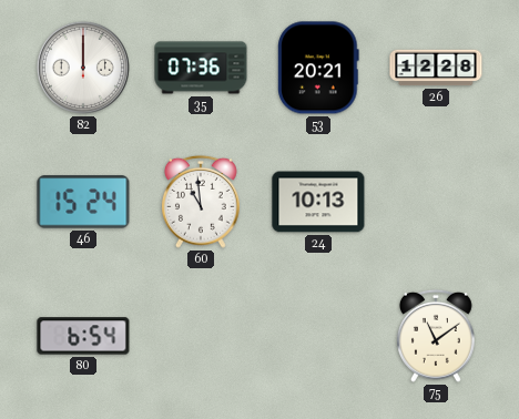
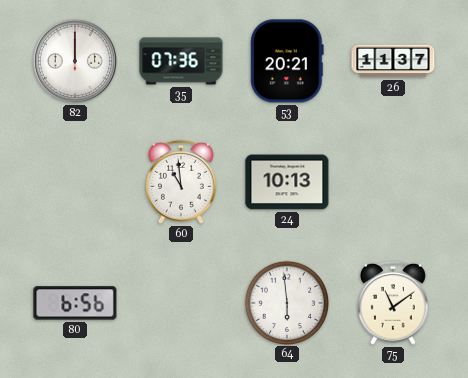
26: 12:28 -> 11:37 (393, 61)
46: 15:24 -> none (83, 202)
80: 6:54 -> 6:56 (75, 303)
64: none -> 5:59 (286, 302)
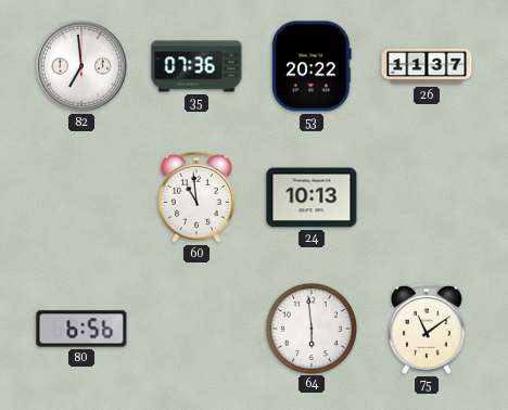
82: 12:00 -> 6:59 (81, 66)
53: 20:21 -> 20:22 (313, 66)
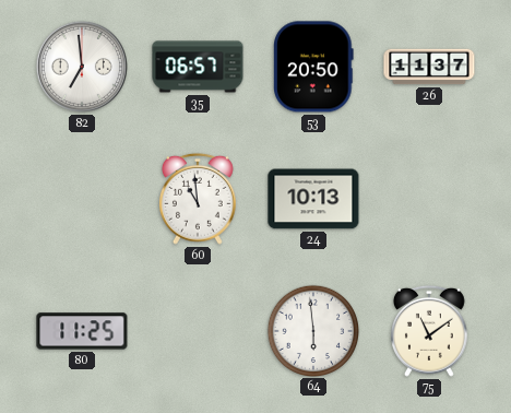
35: 07:36 -> 06:57 (198, 67)
53: 20:22 -> 20:50 (314, 67)
80: 6:56 -> 11:25 (82, 331)
